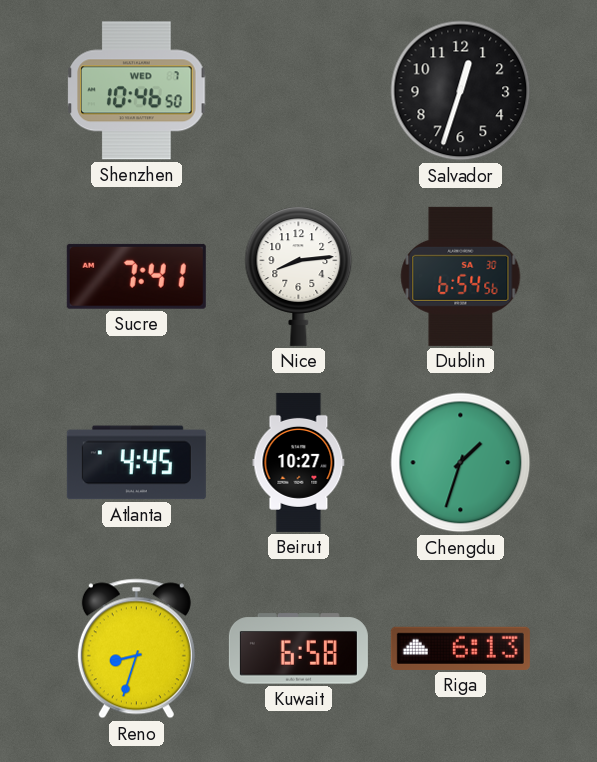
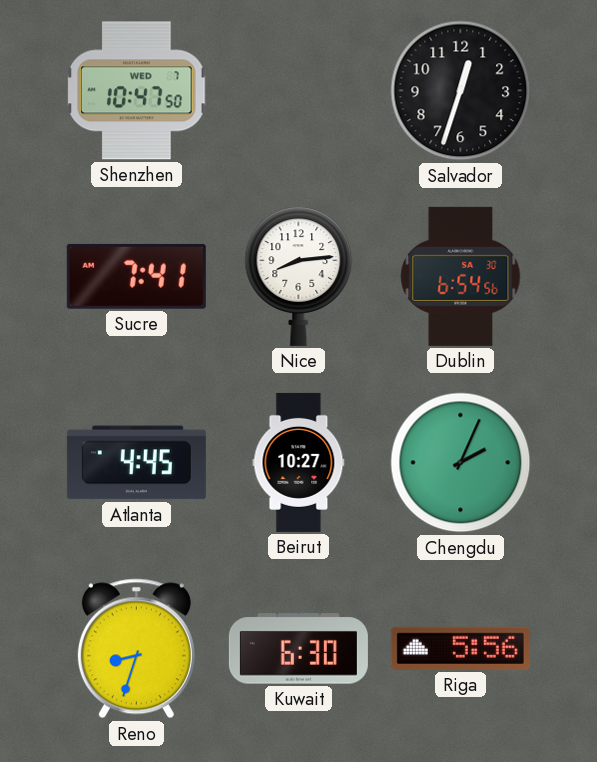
Shenzhen: 10:46 -> 10:47 (137, 91)
Chengdu: 1:33 -> 2:04 (461, 463)
Kuwait: 6:58 -> 6:30 (298, 649)
Riga: 6:13 -> 5:56 (460, 648)
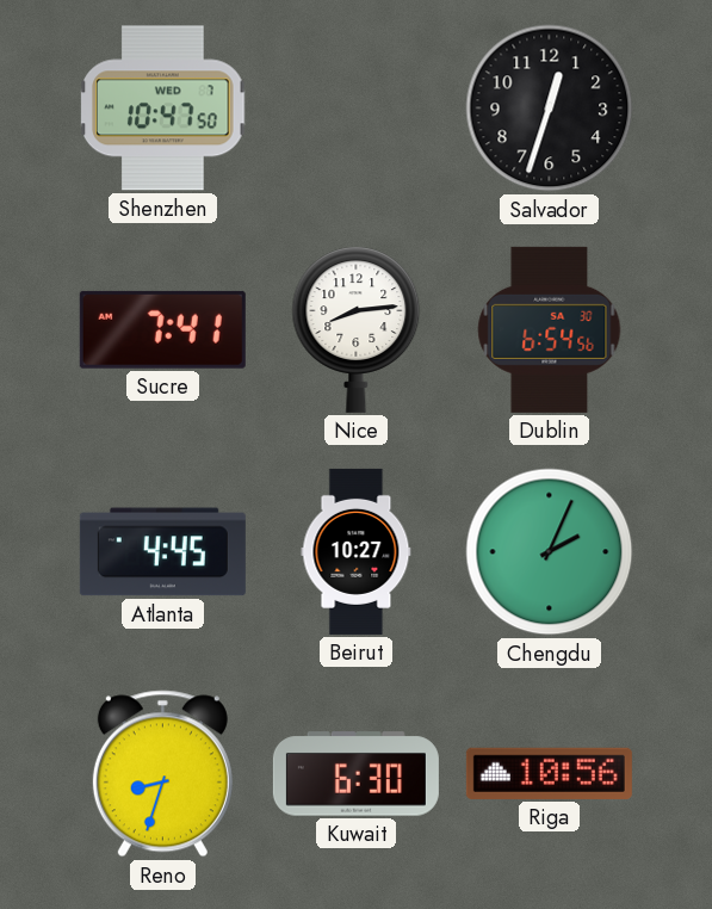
Riga: 5:56 -> 10:56 (549, 773)
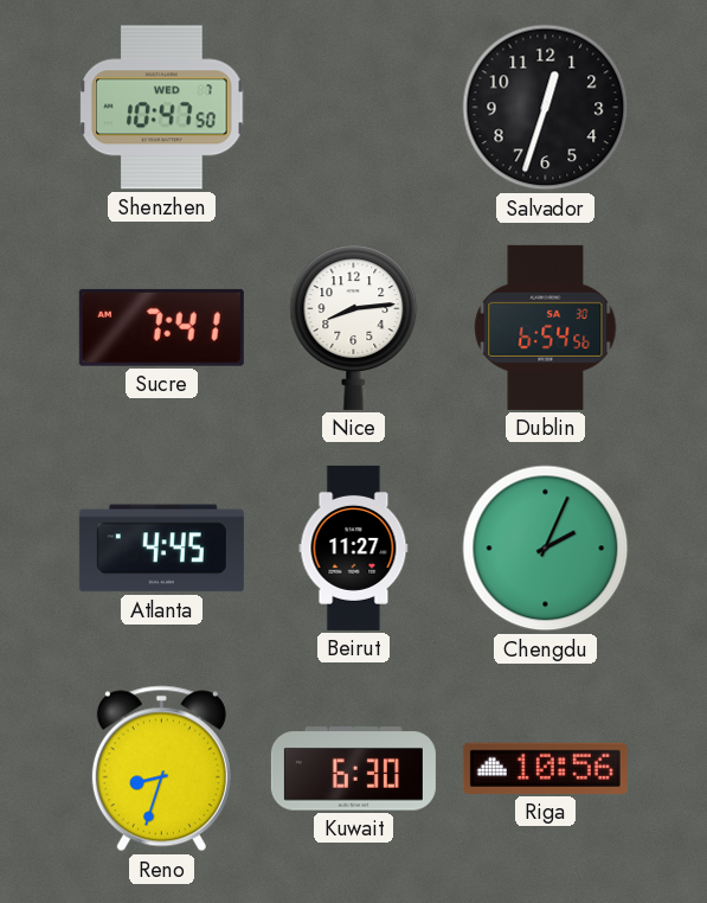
Beirut: 10:27 -> 11:27 (354, 547)
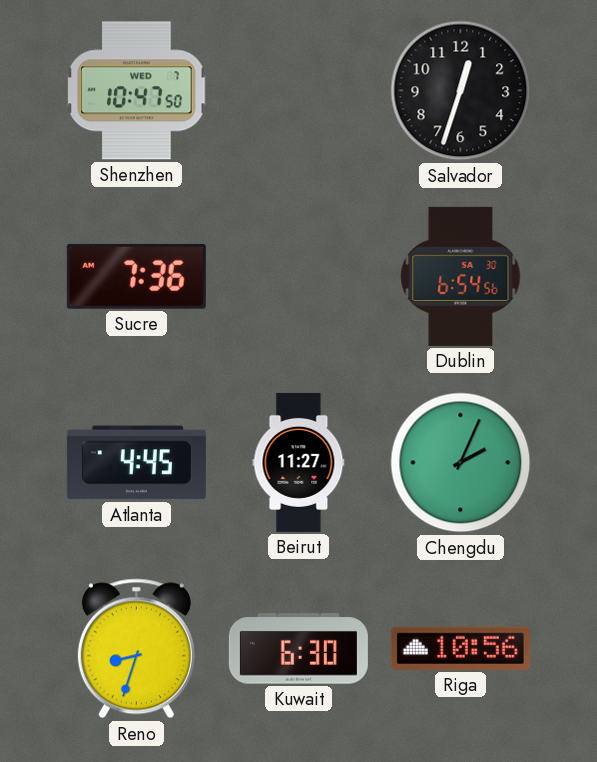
Sucre: 7:41 -> 7:36 (136, 276)
Nice: 8:14 -> none (354, 327)
